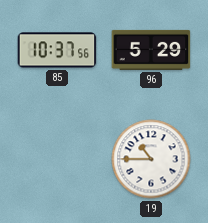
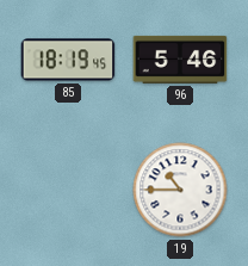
85: 10:37 -> 18:19 (68, 60)
96: 5:29 -> 5:46 (180, 60)
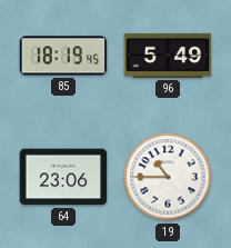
96: 5:46 -> 5:49 (168, 56)
64: none -> 23:06 (63, 177)
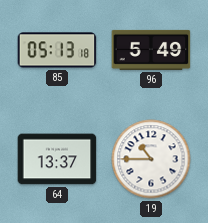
85: 18:19 -> 05:13 (57, 50)
64: 23:06 -> 13:37 (57, 159)
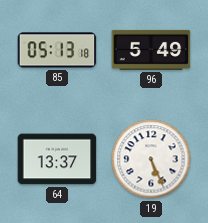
19: 10:45 -> 5:26 (151, 159)
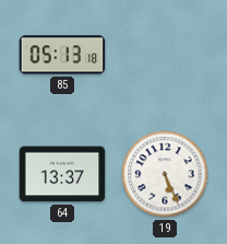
96: 5:49 -> none (151, 50)
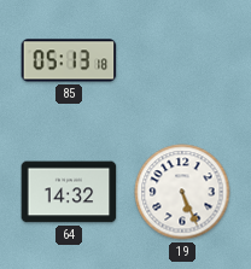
64: 13:37 -> 14:32 (69, 192)
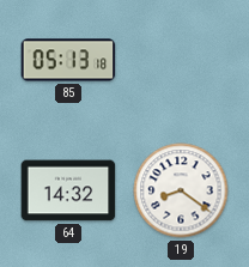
19: 5:26 -> 8:21 (181, 190)
